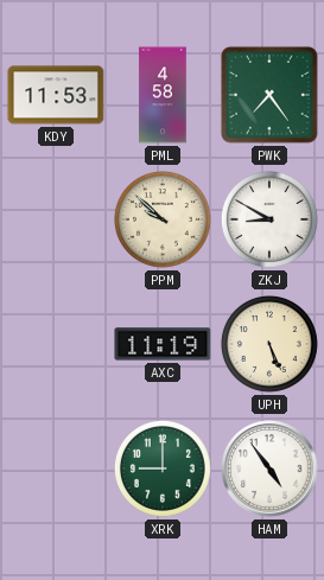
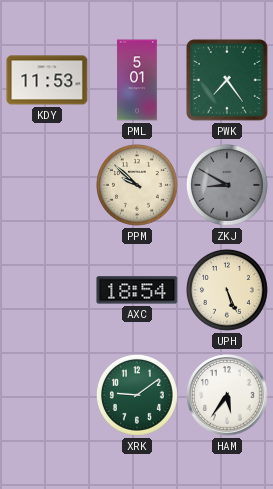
PML: 4:58 -> 5:01 (137, 80)
ZKJ dial: white -> grey (228, 186)
AXC: 11:19 -> 18:54 (137, 290)
XRK: 9:00 -> 9:09 (138, 396)
HAM: 4:54 -> 5:36 (227, 395)
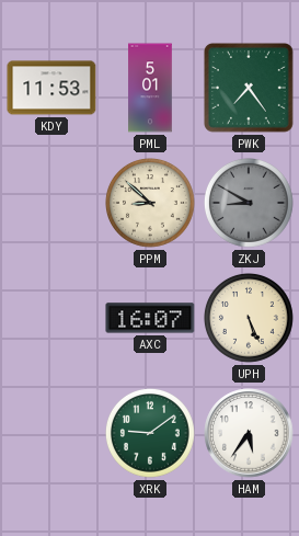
PPM: 9:52 -> 8:52 (151, 204)
AXC: 18:54 -> 16:07 (150, 318)
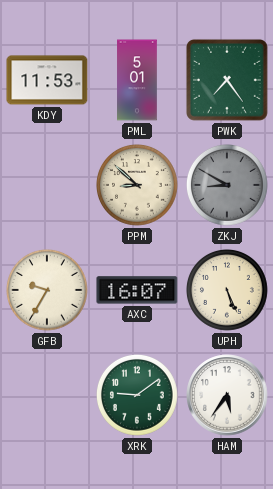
GFB: none -> 9:35 (48, 291)
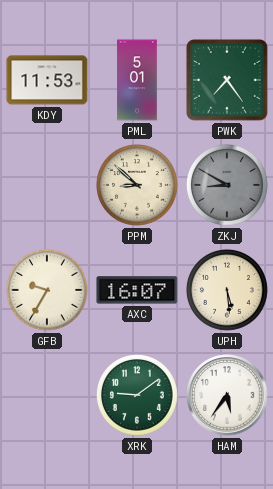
UPH: 5:26 -> 5:29 (228, 291)
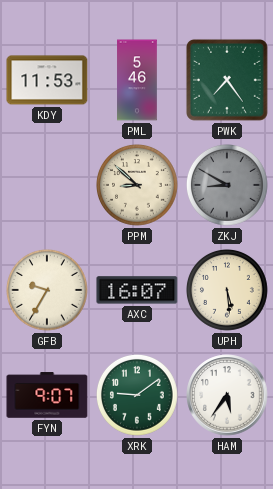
PML: 5:01 -> 5:46 (137, 80)
FYN: none -> 9:07 (47, 395)
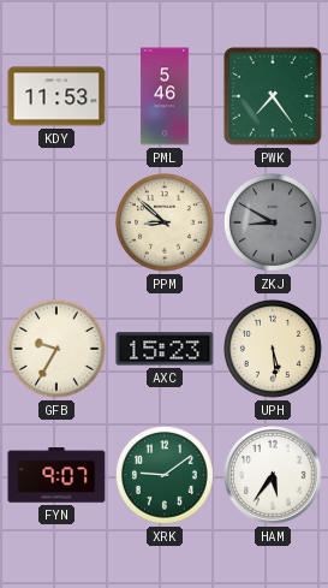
AXC: 16:07 -> 15:23 (165, 349)
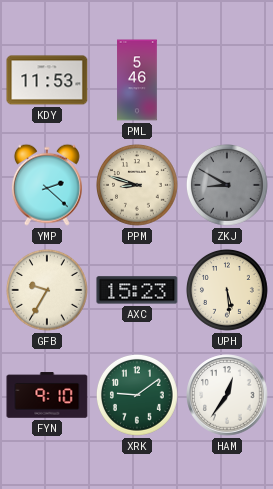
PWK: 7:24 -> none (273, 96)
YMP: none -> 2:22 (47, 185)
PPM: 8:52 -> 8:48 (138, 186)
FYN: 9:07 -> 9:10 (47, 395)
HAM: 5:36 -> 12:36 (227, 395)
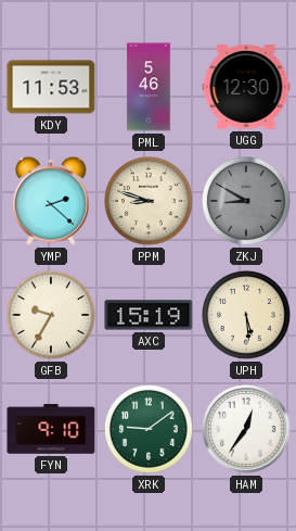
UGG: none -> 12:30 (246, 87)
AXC: 15:23 -> 15:19 (149, 315)
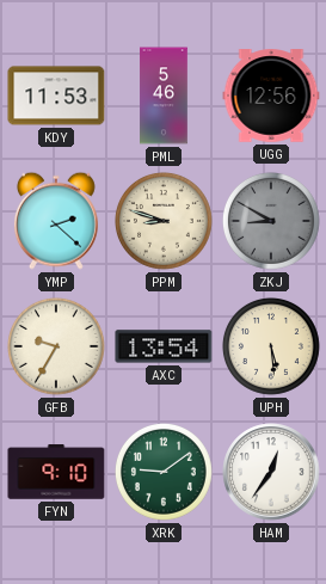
UGG: 12:30 -> 12:56 (271, 96)
AXC: 15:19 -> 13:54 (164, 346)
